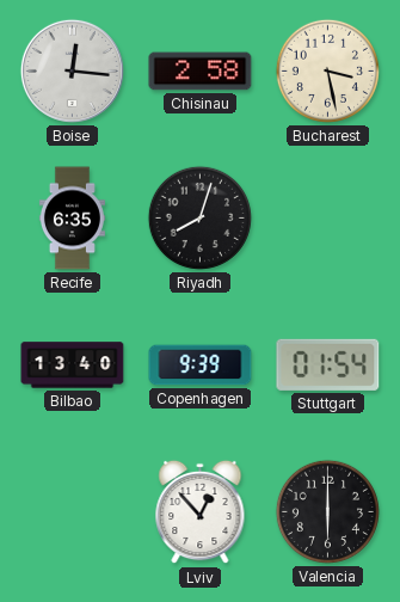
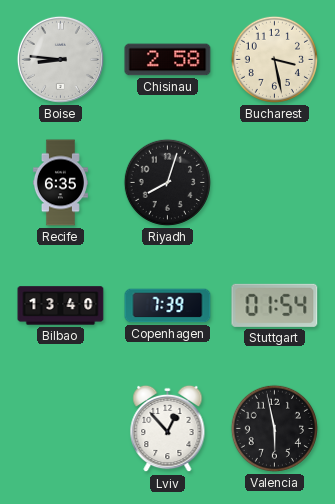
Boise: 12:16 -> 8:46 (60, 59)
Copenhagen: 9:39 -> 7:39 (168, 306)
Valencia: 6:00 -> 5:58 (274, 428)
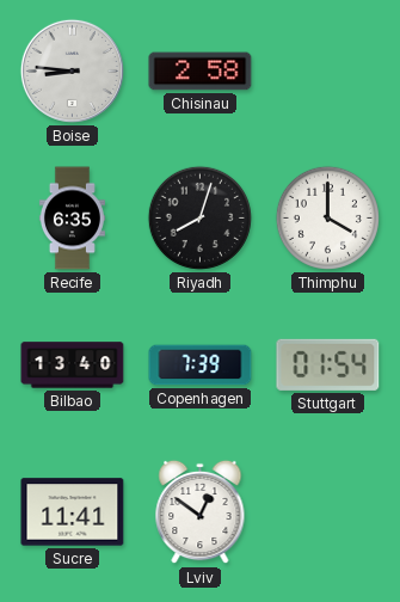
Bucharest: 3:28 -> none (274, 59)
Thimphu: none -> 4:00 (327, 217)
Sucre: none -> 11:41 (73, 512)
Lviv: 12:53 -> 12:51 (201, 512)
Valencia: 5:58 -> none (274, 428)
